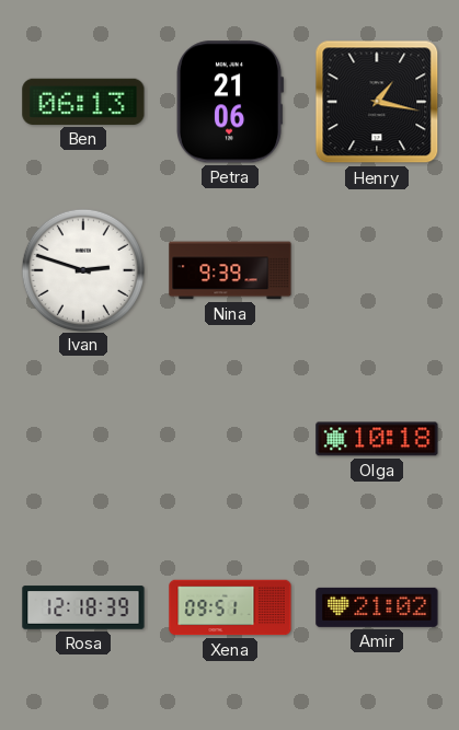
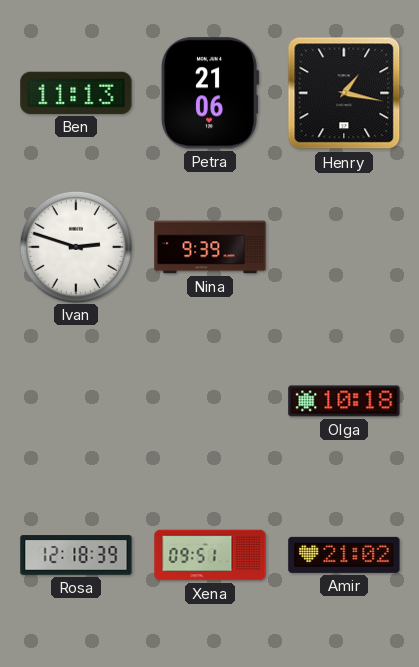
Ben: 06:13 -> 11:13 (76, 93)
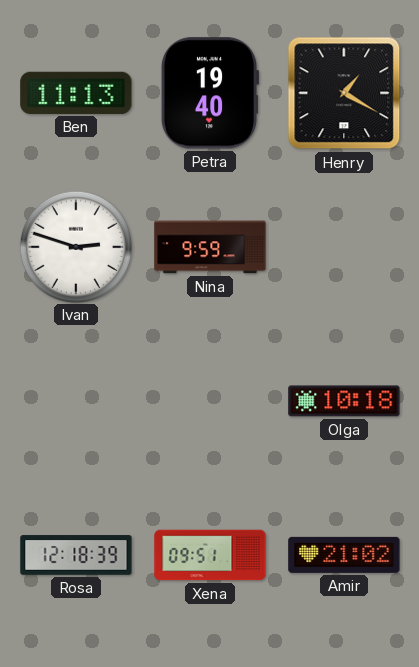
Petra: 21:06 -> 19:40 (210, 93)
Henry: 1:17 -> 1:20 (344, 93)
Nina: 9:39 -> 9:59 (210, 247)
